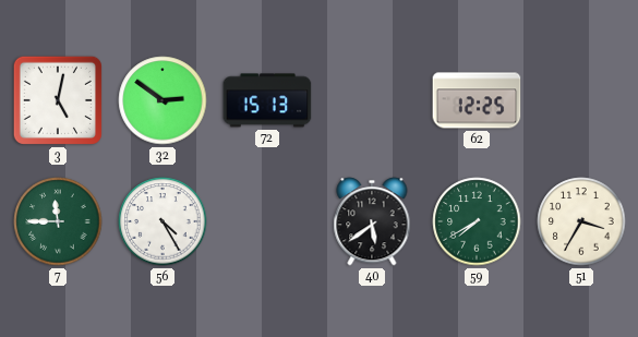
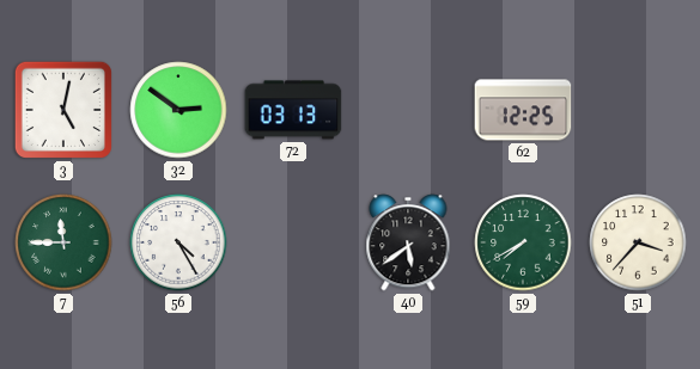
72: 15:13 -> 03:13 (293, 110)
51: 3:35 -> 3:37 (638, 242)
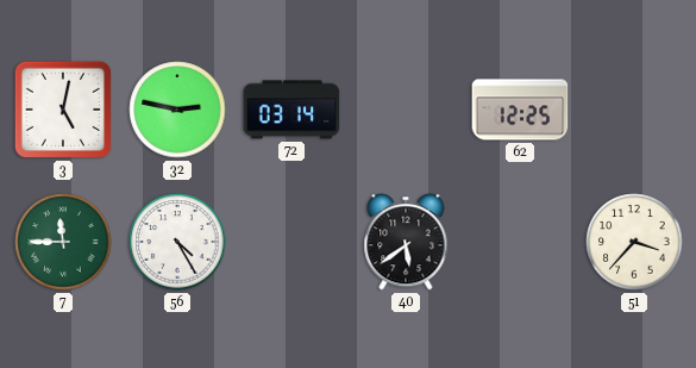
32: 2:51 -> 2:47 (177, 110)
72: 03:13 -> 03:14 (291, 110)
59: 7:40 -> none (523, 242)
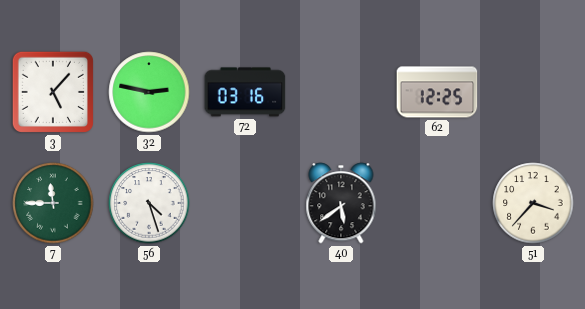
3: 5:02 -> 5:07 (53, 92)
72: 03:14 -> 03:16 (245, 92)
56: 4:25 -> 4:27 (149, 203)
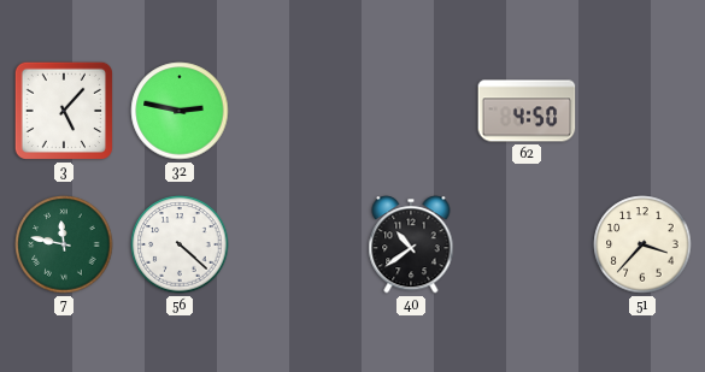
72: 03:16 -> none (245, 92)
62: 12:25 -> 4:50 (527, 111)
7: 11:45 -> 11:47 (64, 244)
56: 4:27 -> 4:22 (180, 244)
40: 5:39 -> 10:39 (411, 244)
